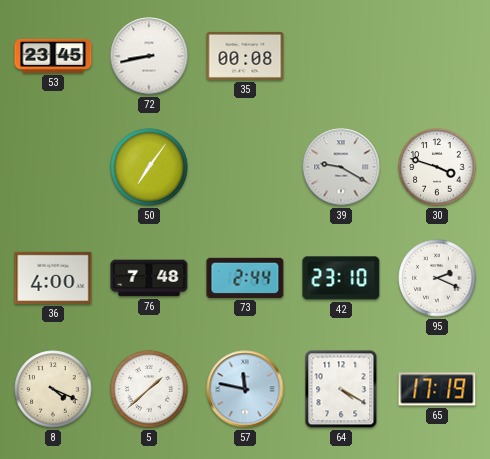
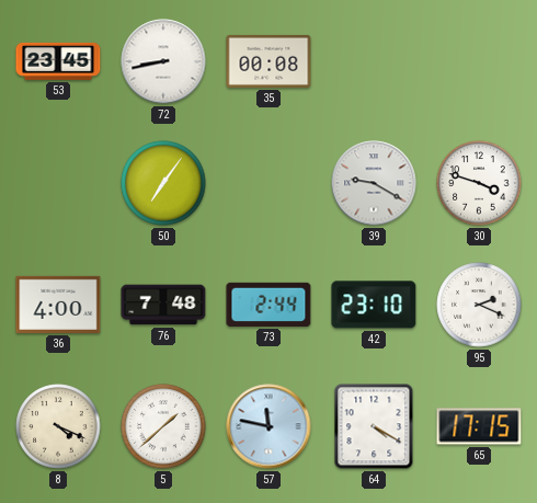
65: 17:19 -> 17:15 (479, 426)
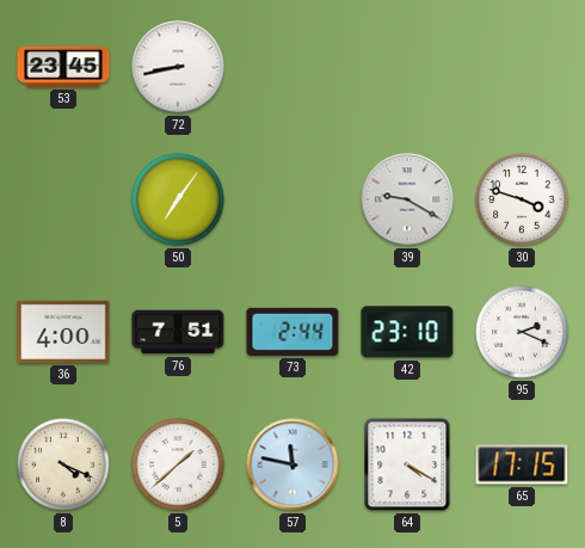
35: 00:08 -> none (268, 61)
76: 7:48 -> 7:51 (178, 332)
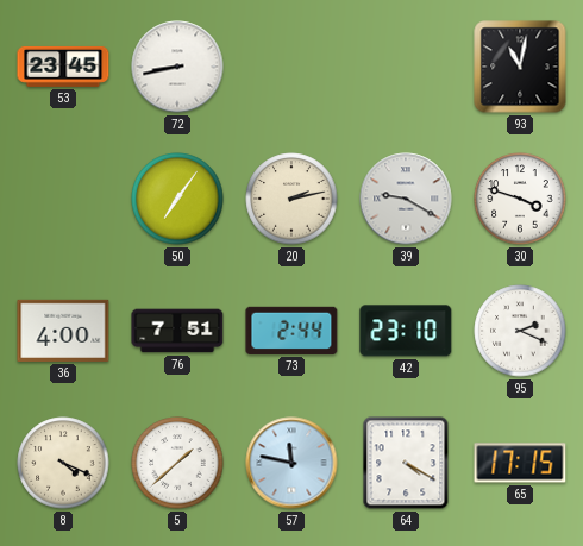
93: none -> 11:02 (520, 67)
20: none -> 2:13 (291, 199)
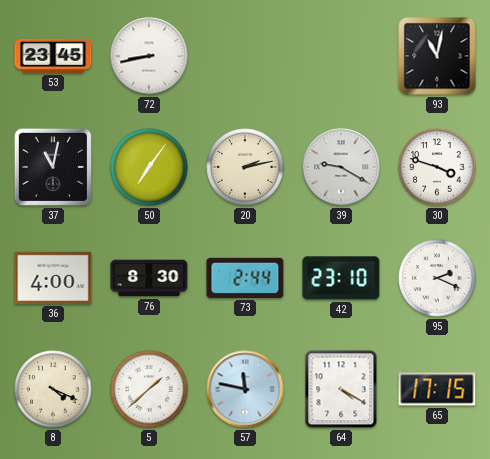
37: none -> 11:02 (53, 167)
76: 7:51 -> 8:30 (149, 278)
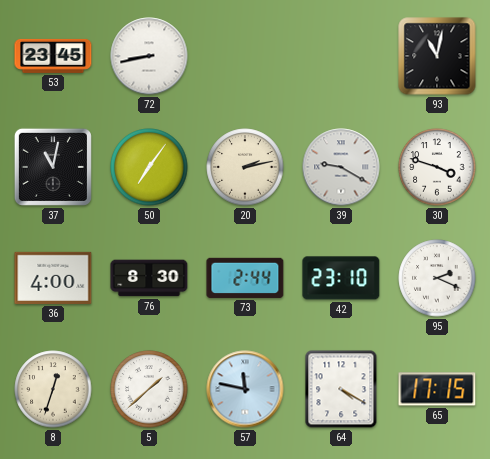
8: 4:19 -> 12:33 (53, 389)
